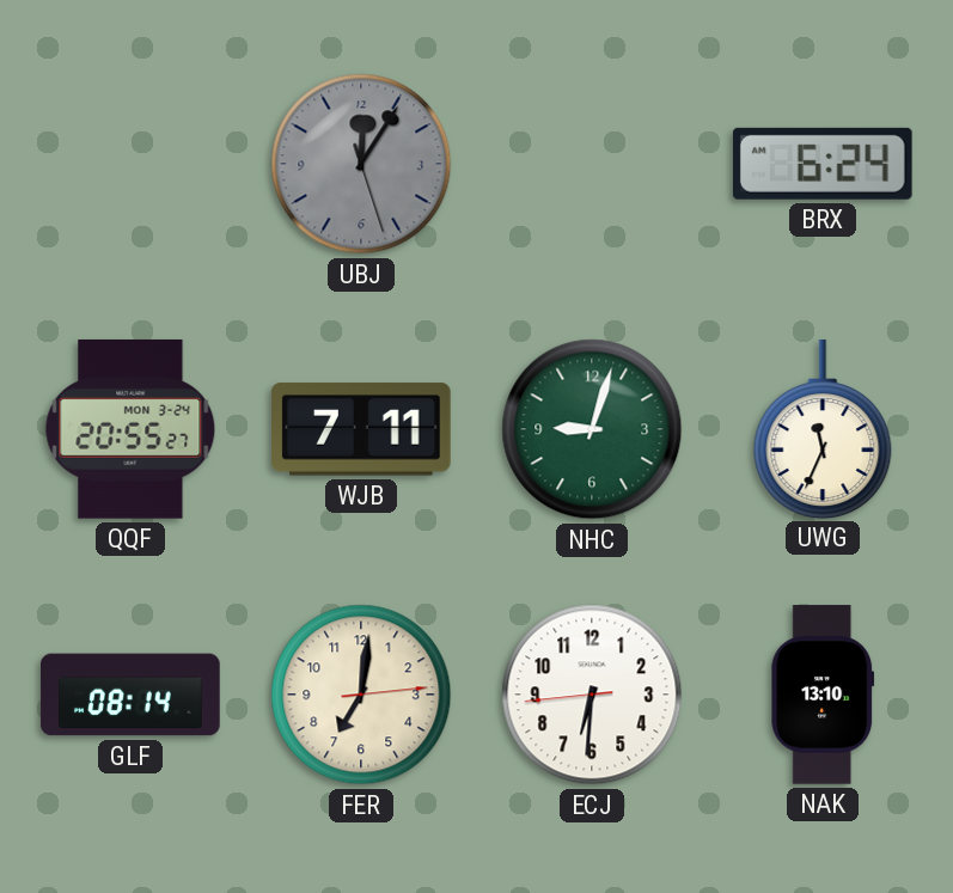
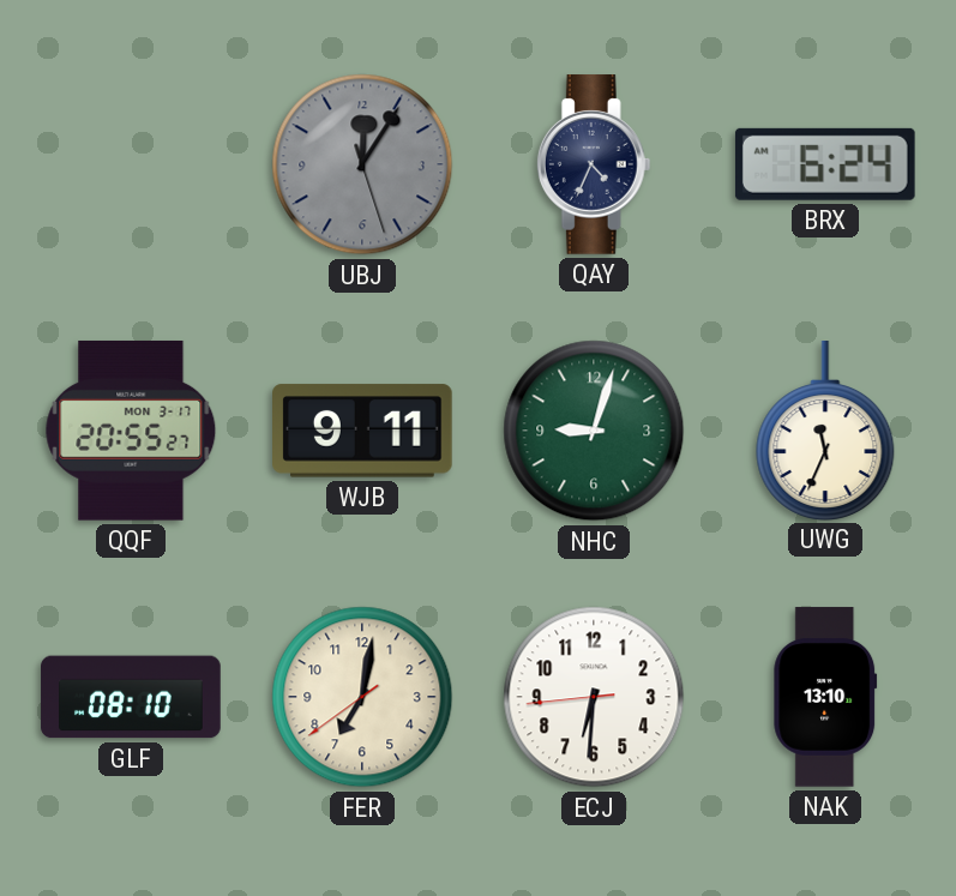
QAY: none -> 4:34 (594, 164)
QQF date: MON 3-24 -> MON 3-17 (131, 431)
WJB: 7:11 -> 9:11 (363, 431)
GLF: 08:14 -> 08:10 (131, 697)
FER: 7:01:14 -> 7:01:39 (362, 697)
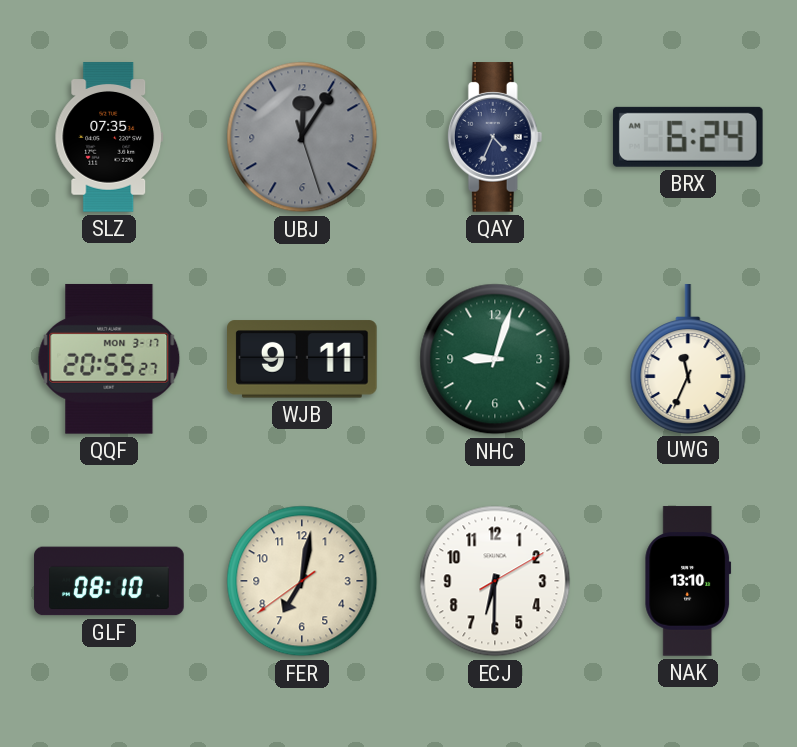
SLZ: none -> 07:35 (109, 137)
ECJ: 6:30:44 -> 6:30:10 (495, 581)
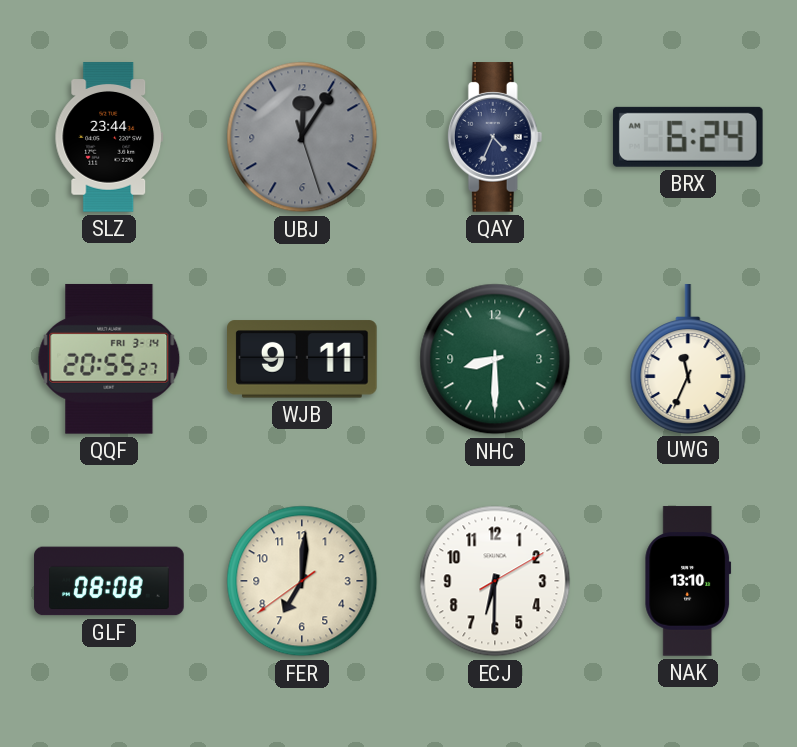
SLZ: 07:35 -> 23:44 (109, 137)
QQF date: MON 3-17 -> FRI 3-14 (109, 359)
NHC: 9:03 -> 8:30 (495, 359)
GLF: 08:10 -> 08:08 (109, 581)
FER: 7:01 -> 7:00 (302, 581)
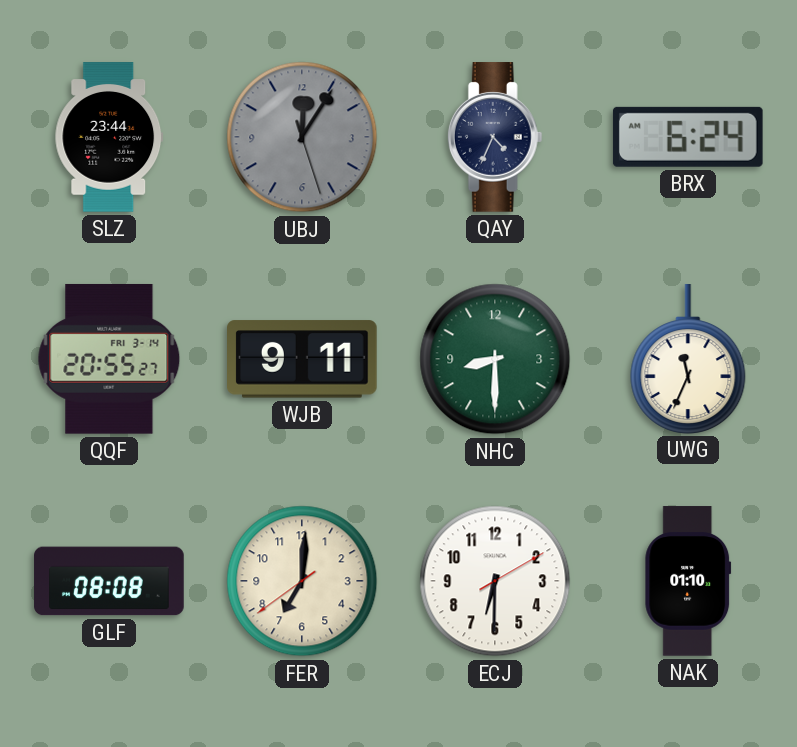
NAK: 13:10 -> 01:10 (688, 581)
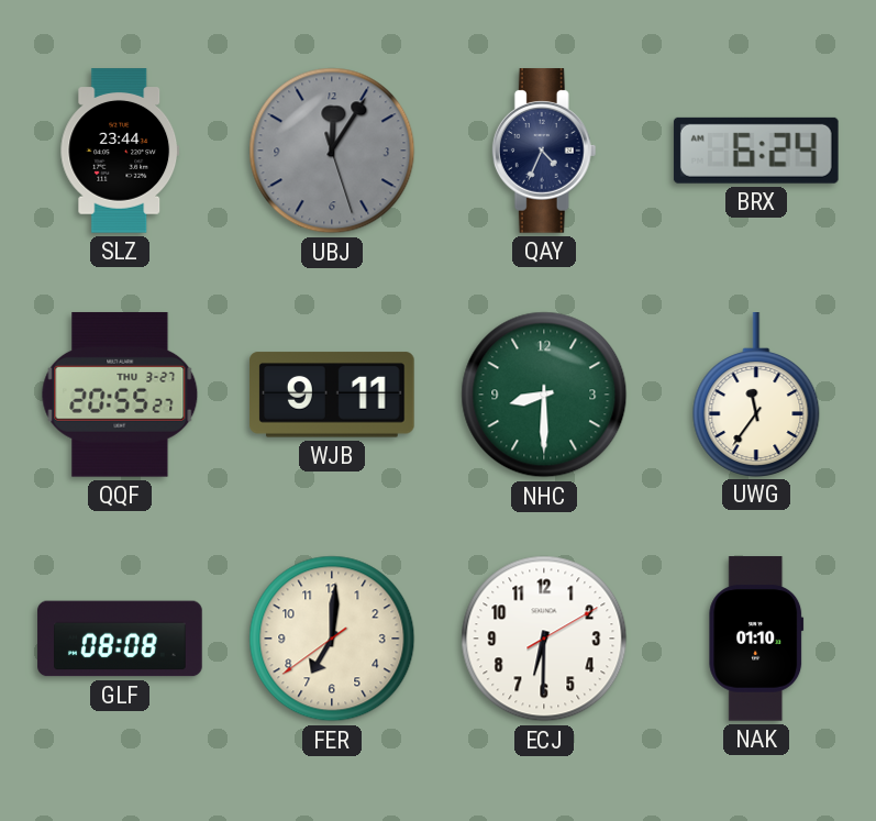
QQF date: FRI 3-14 -> THU 3-27 (120, 395)
UWG: 11:34 -> 11:36 (756, 395)
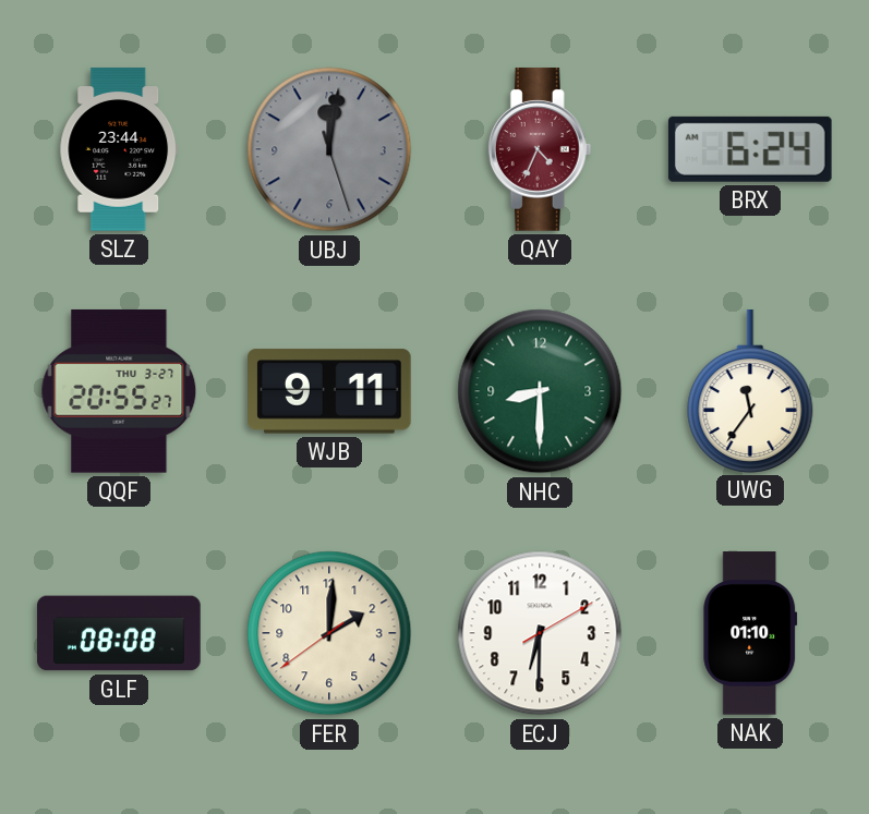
UBJ: 12:05 -> 12:01 (329, 149)
QAY dial: navy -> burgundy (540, 149)
FER: 7:00 -> 2:00 (329, 633)
